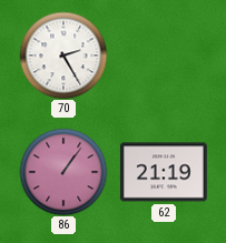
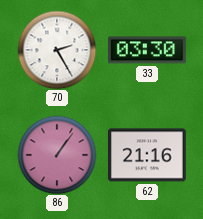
33: none -> 03:30 (147, 50)
62: 21:19 -> 21:16 (147, 155)
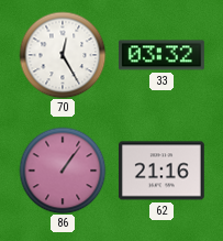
70: 2:25 -> 12:25 (63, 55)
33: 03:30 -> 03:32 (161, 55)
